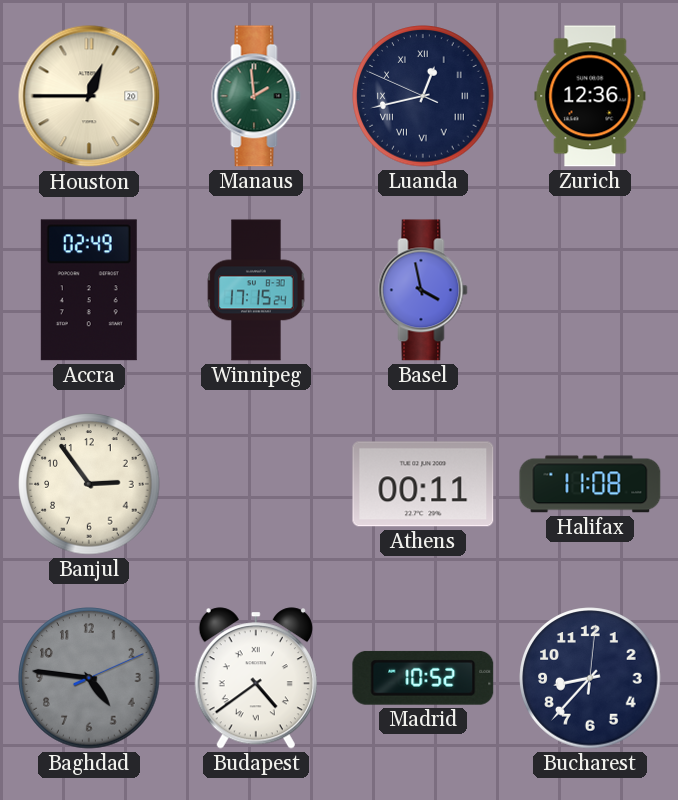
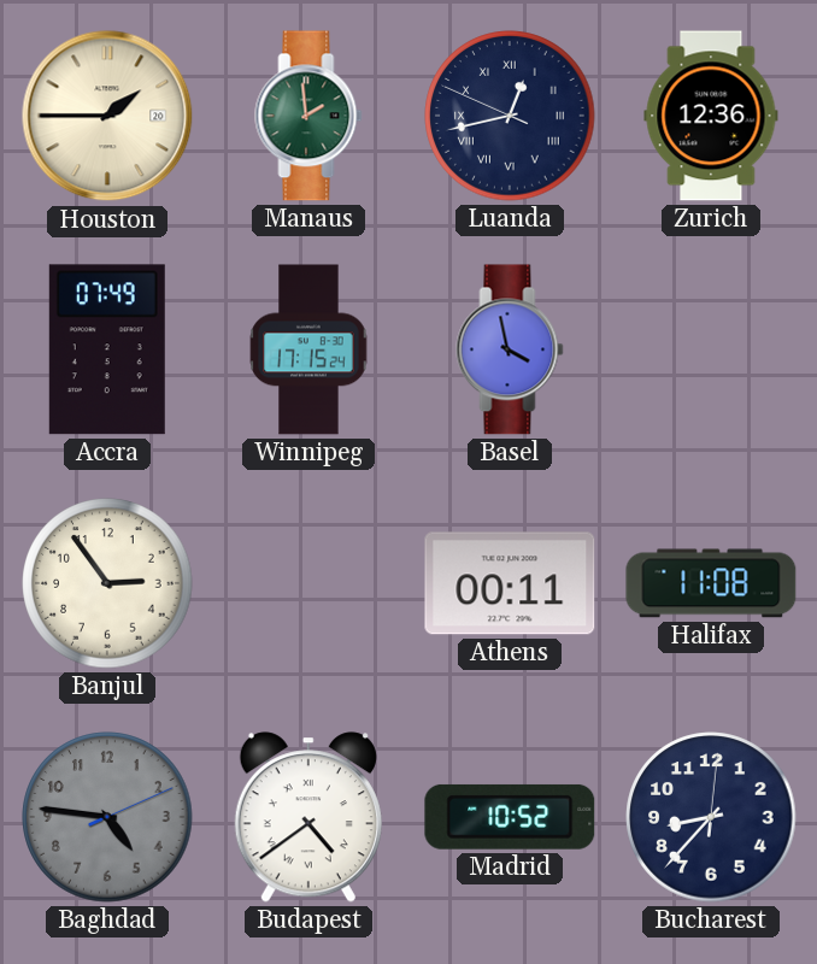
Houston: 12:45 -> 1:45 (107, 116)
Accra: 02:49 -> 07:49 (107, 349)
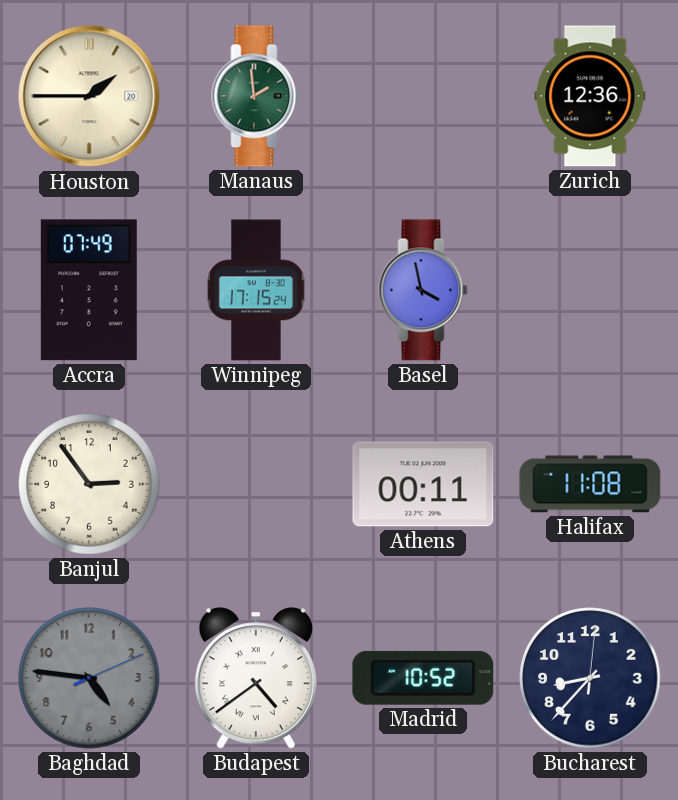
Luanda: 12:42 -> none (510, 116)
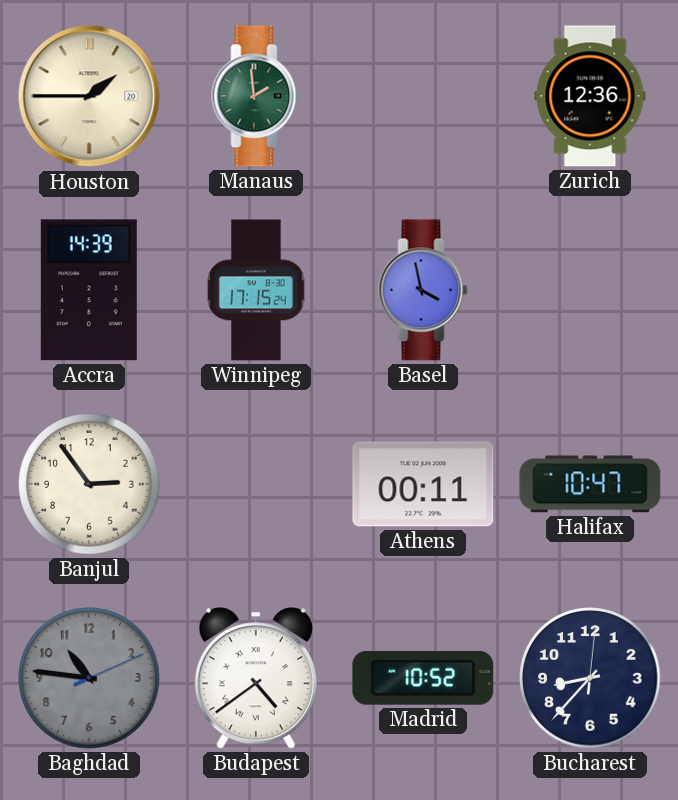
Accra: 07:49 -> 14:39 (89, 290)
Halifax: 11:08 -> 10:47 (590, 484)
Baghdad: 4:46 -> 10:46 (89, 678)
